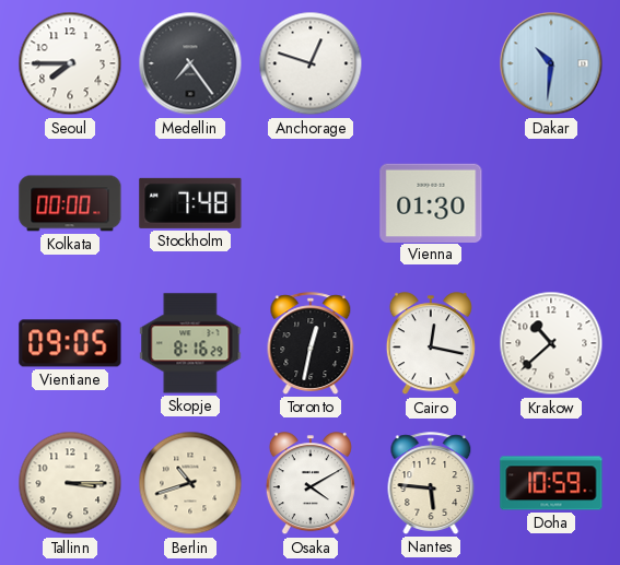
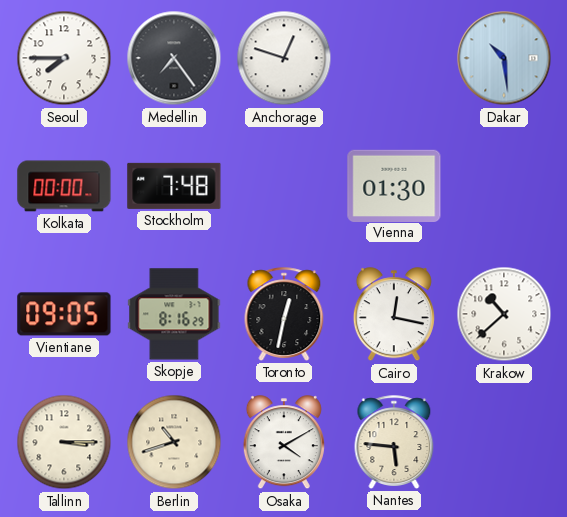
Dakar: 10:31 -> 10:29 (504, 58)
Doha: 10:59 -> none (551, 483)
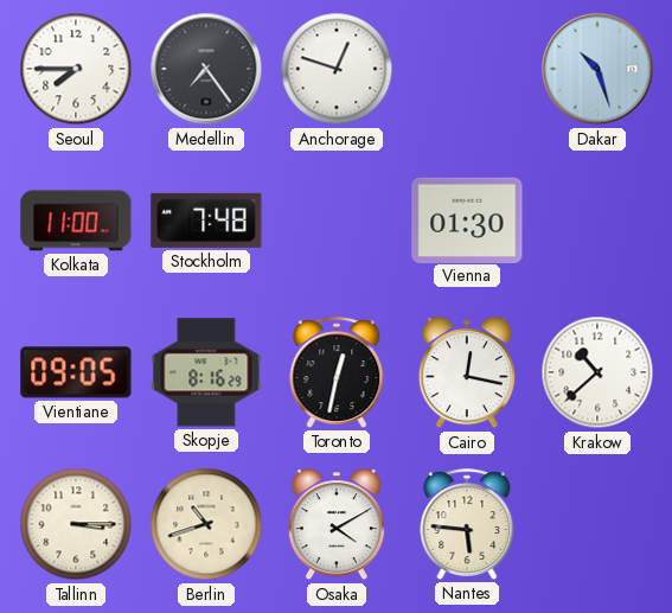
Dakar: 10:29 -> 10:27 (597, 69)
Kolkata: 00:00 -> 11:00 (76, 221)
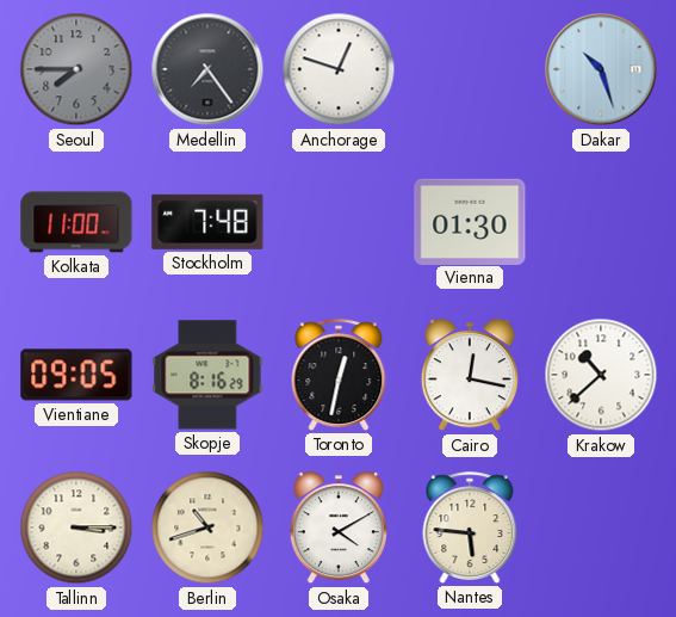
Seoul dial: white -> grey (76, 69)
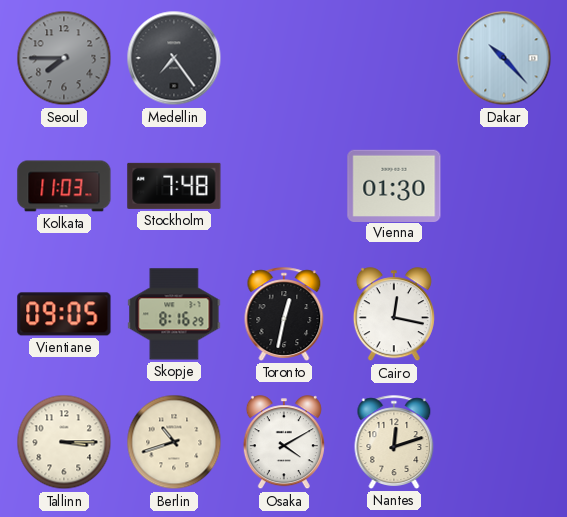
Anchorage: 12:48 -> none (339, 69)
Dakar: 10:27 -> 10:23 (504, 58)
Kolkata: 11:00 -> 11:03 (64, 186)
Krakow: 10:38 -> none (601, 375)
Nantes: 5:46 -> 12:12 (394, 442)
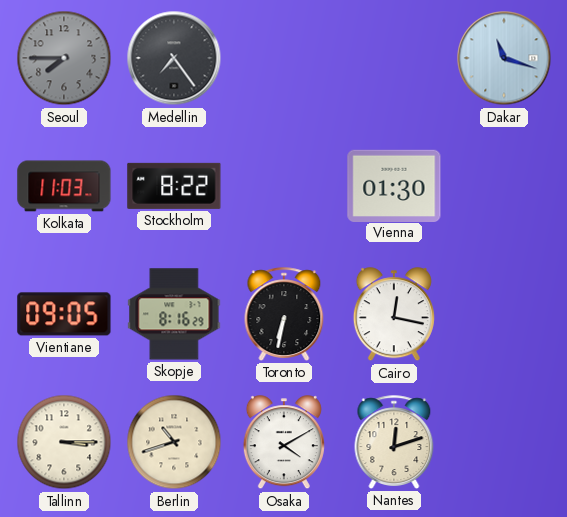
Dakar: 10:23 -> 11:18 (504, 58)
Stockholm: 7:48 -> 8:22 (174, 186)
Toronto: 12:32 -> 6:32 (284, 314)
